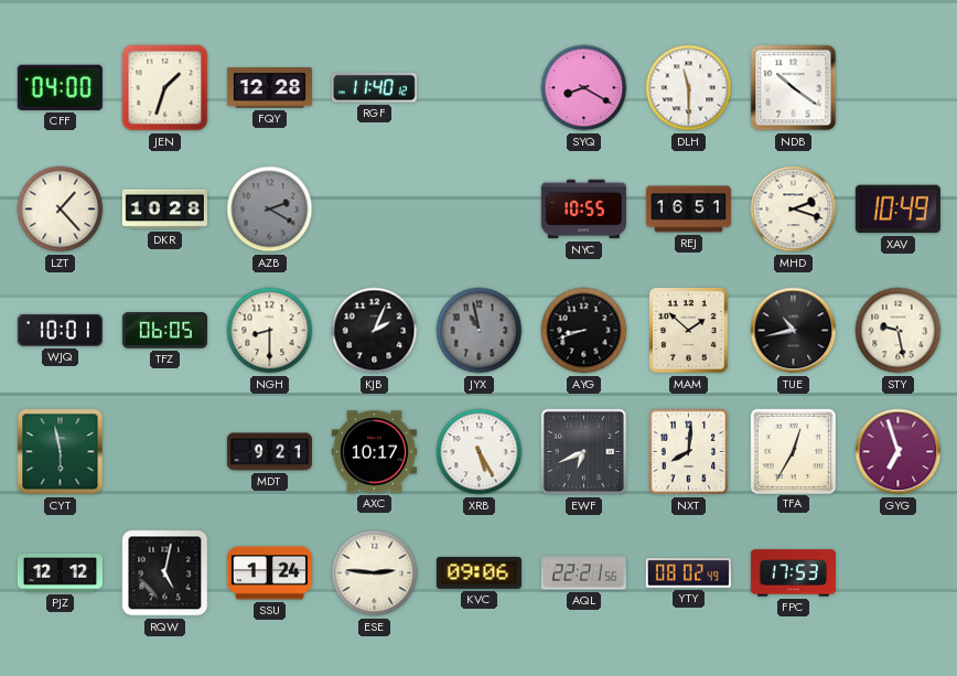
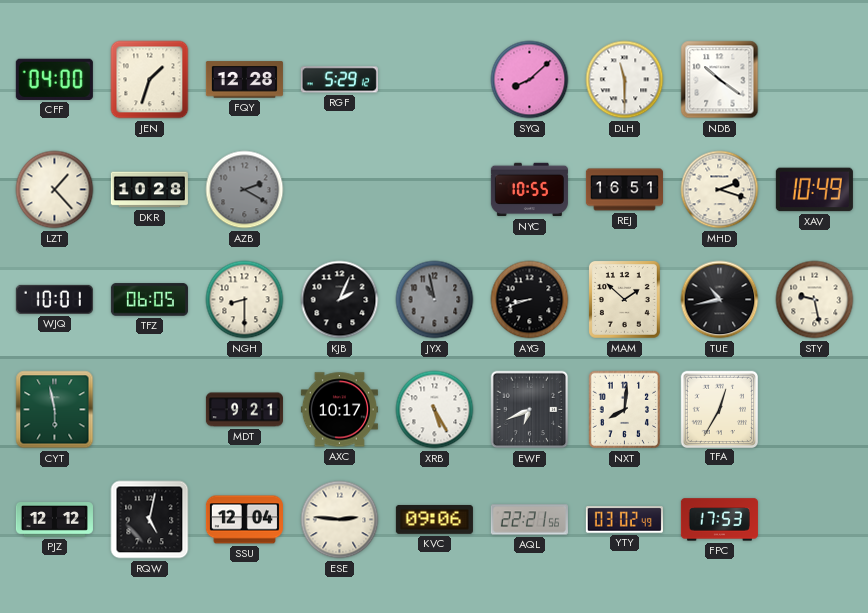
RGF: 11:40 -> 5:29 (339, 80)
SYQ: 8:20 -> 8:08 (530, 80)
GYG: 6:57 -> none (899, 452)
SSU: 1:24 -> 12:04 (244, 520)
YTY: 08:02 -> 03:02 (624, 520)
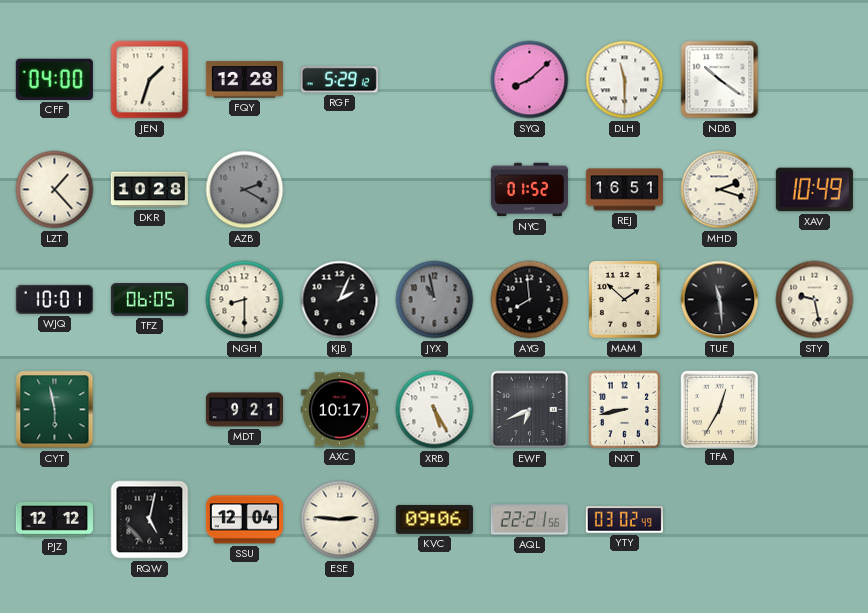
NYC: 10:55 -> 01:52 (529, 190)
AYG: 8:42 -> 7:59 (530, 300)
TUE: 10:43 -> 11:29 (720, 300)
NXT: 8:01 -> 8:43 (625, 410)
FPC: 17:53 -> none (719, 520)
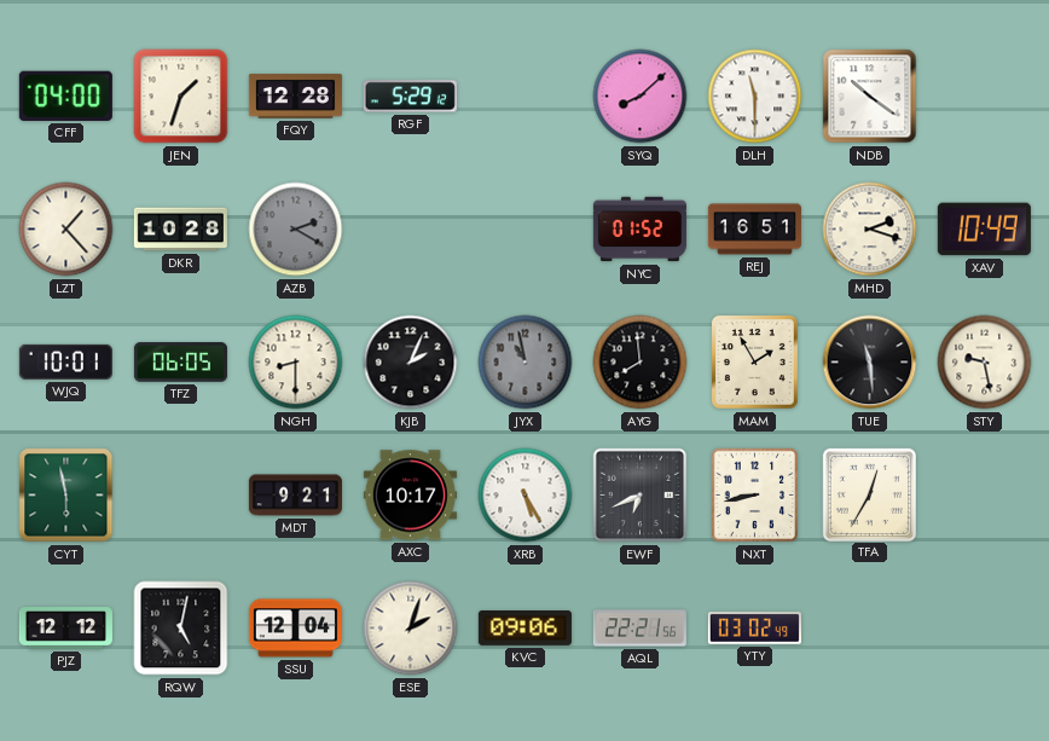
MAM: 1:52 -> 1:55 (754, 361)
ESE: 2:46 -> 2:03 (411, 629)
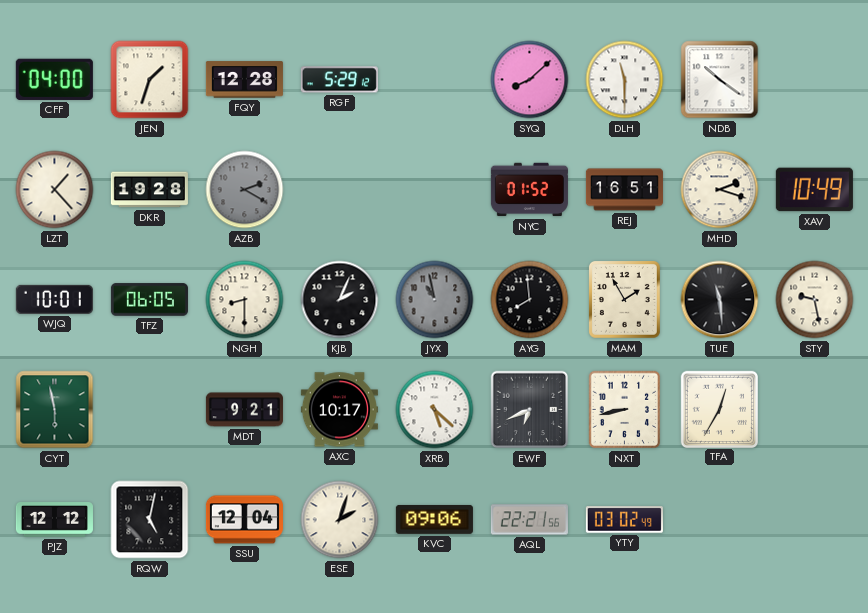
DKR: 10:28 -> 19:28 (149, 190)
XRB: 5:25 -> 5:22 (435, 410)
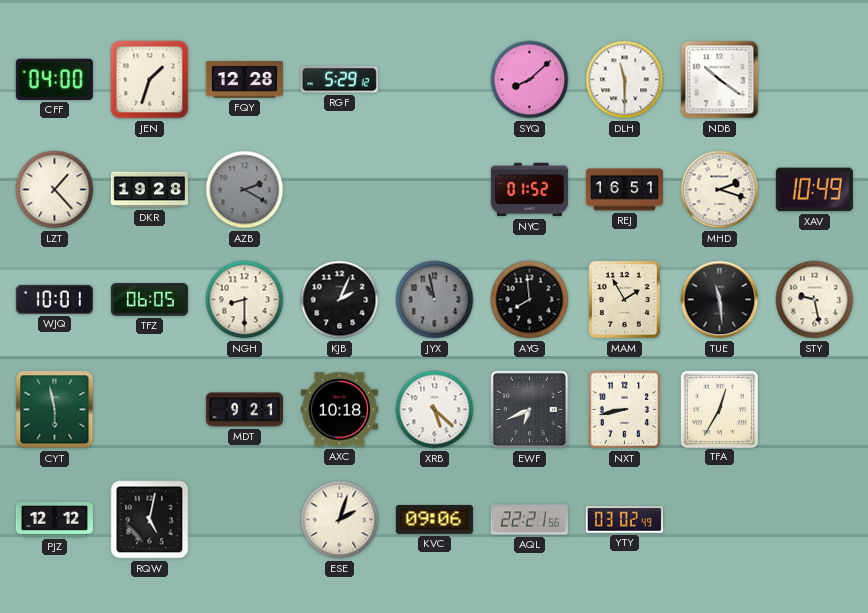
AXC: 10:17 -> 10:18 (339, 410)
SSU: 12:04 -> none (244, 520)
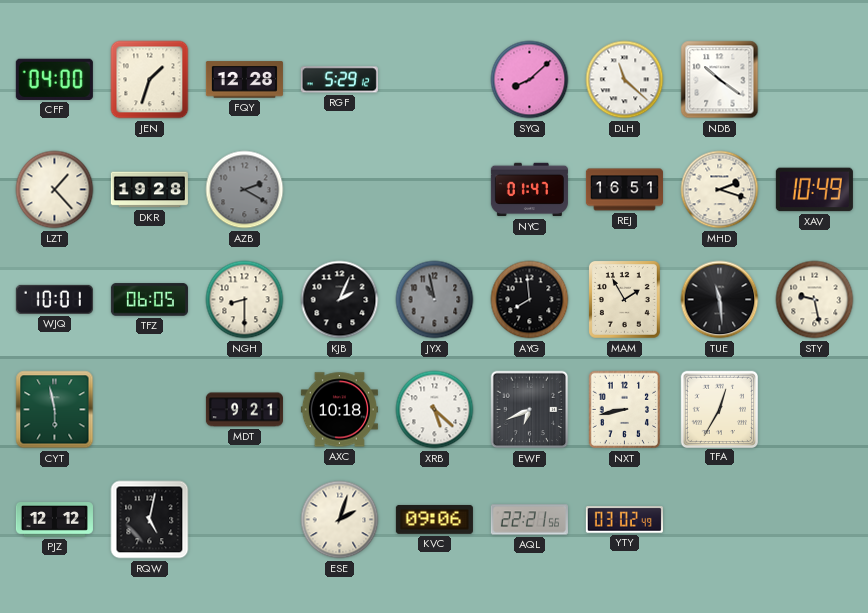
DLH: 11:30 -> 11:22 (625, 80)
NYC: 01:52 -> 01:47 (529, 190)
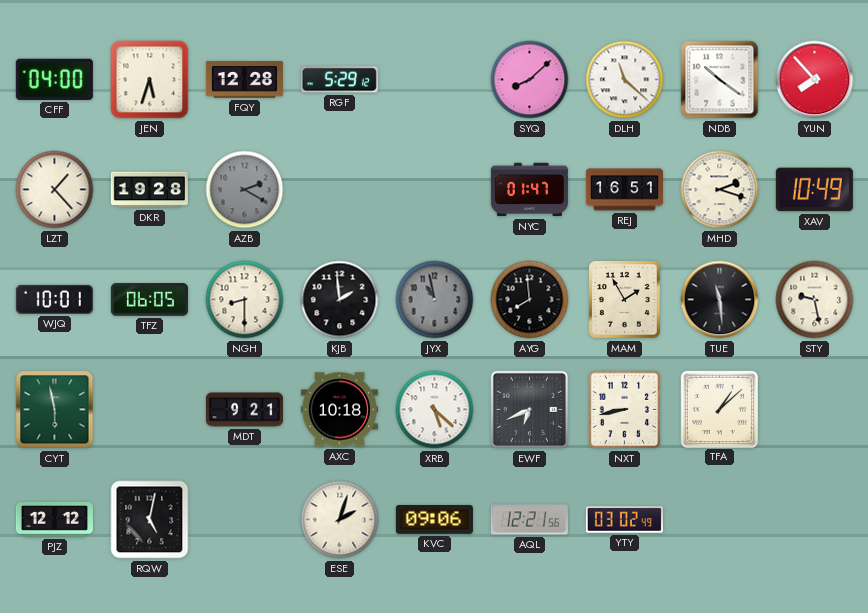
JEN: 1:33 -> 5:33 (150, 80)
YUN: none -> 7:53 (815, 80)
KJB: 2:04 -> 1:59 (340, 300)
TFA: 12:35 -> 1:08 (719, 409)
AQL: 22:21 -> 12:21 (529, 520)
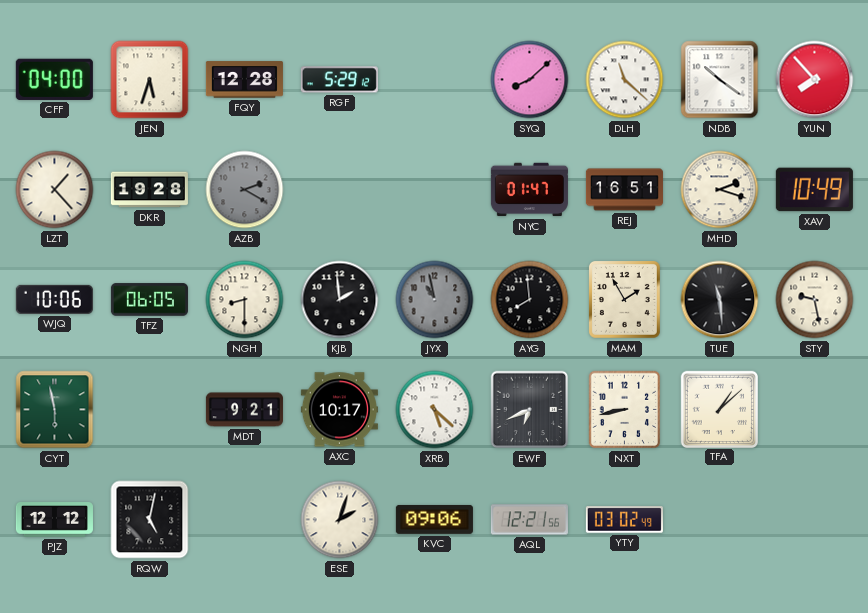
WJQ: 10:01 -> 10:06 (54, 299)
AXC: 10:18 -> 10:17 (339, 410)
